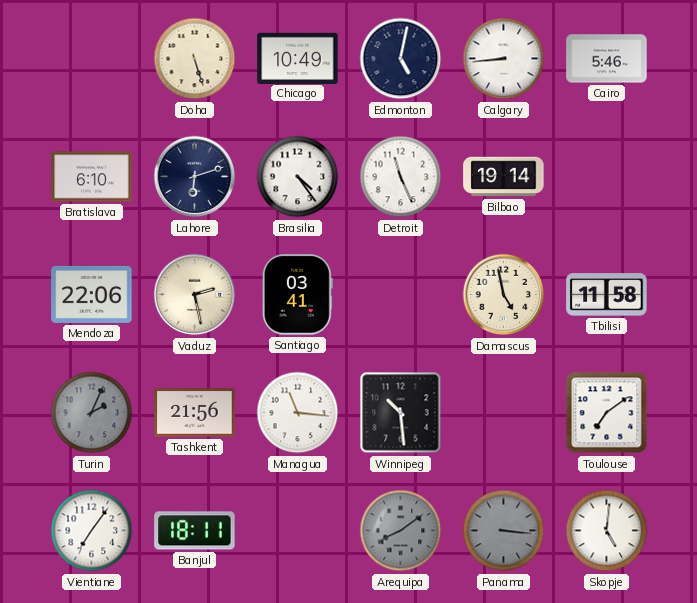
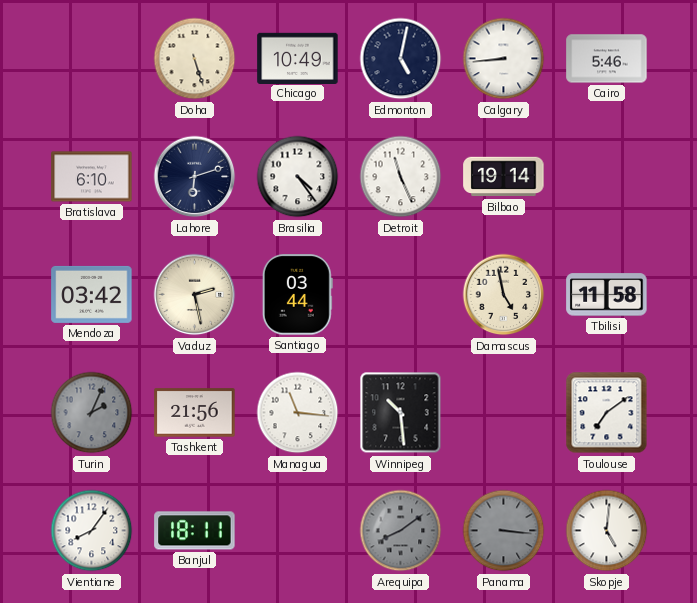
Mendoza: 22:06 -> 03:42 (92, 294)
Santiago: 03:41 -> 03:44 (297, 295)
Vientiane: 7:06 -> 8:06 (92, 531)
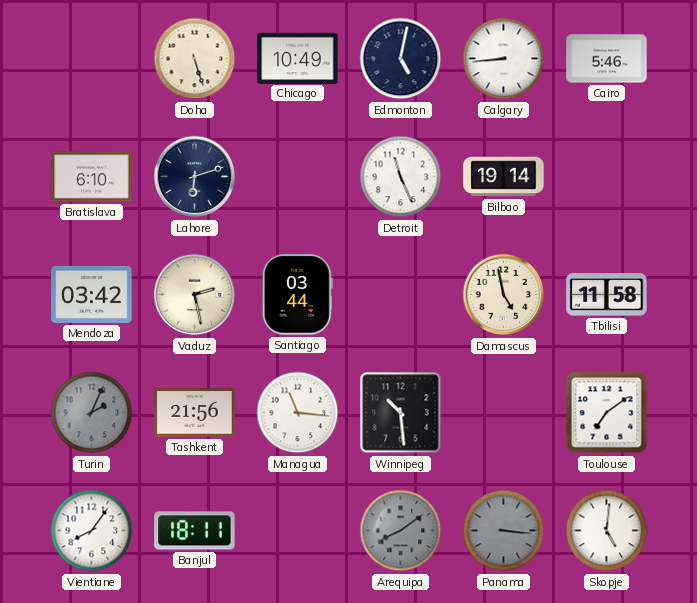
Brasilia: 4:24 -> none (298, 177)
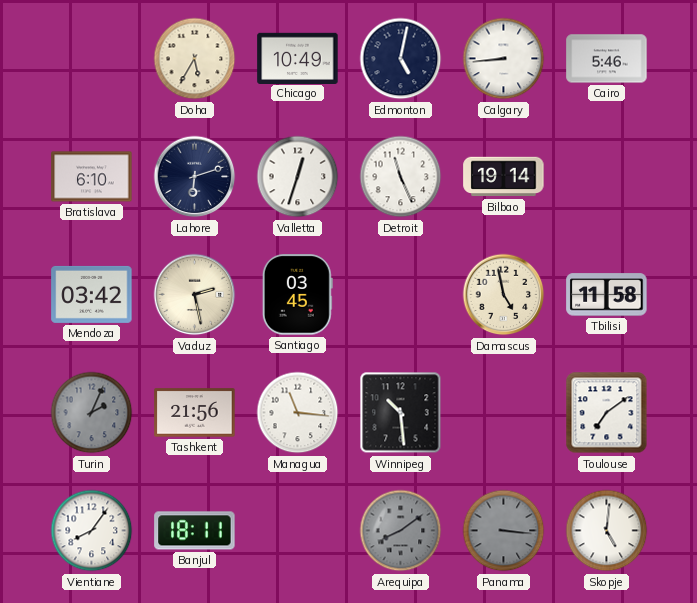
Doha: 5:27 -> 5:35 (195, 59)
Valletta: none -> 12:33 (298, 177)
Santiago: 03:44 -> 03:45 (297, 295)
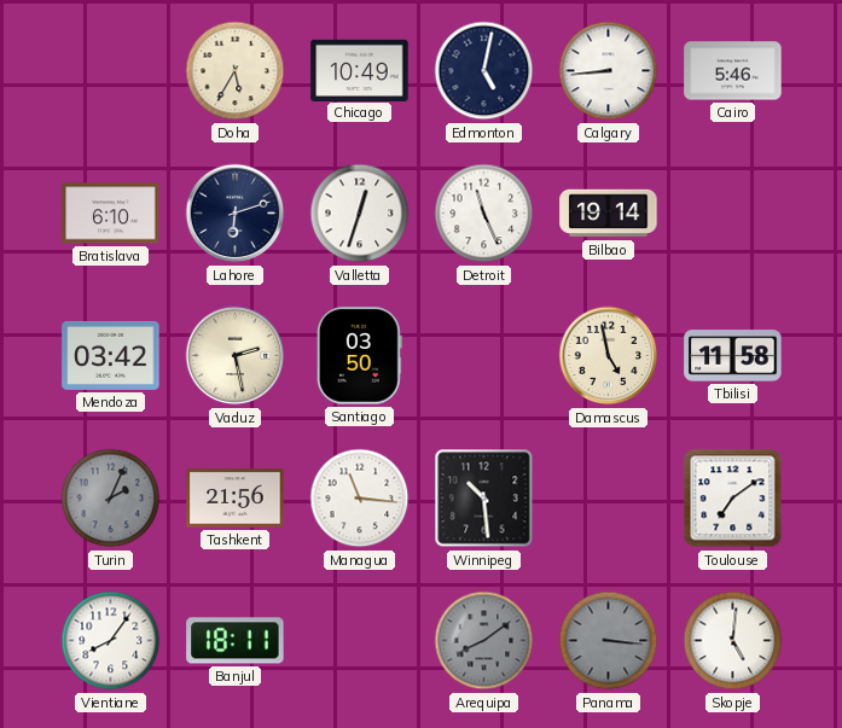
Santiago: 03:45 -> 03:50 (359, 356)
